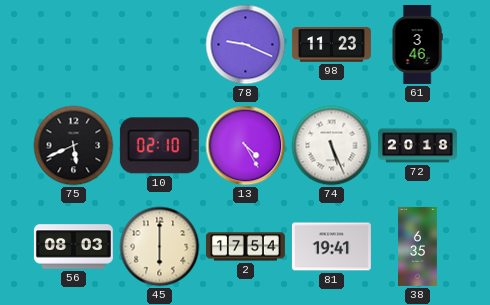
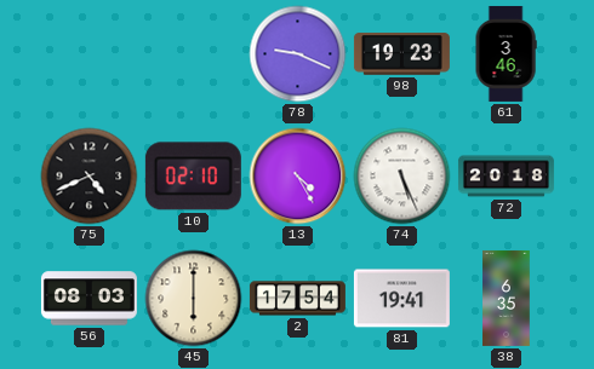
98: 11:23 -> 19:23 (401, 54)
75: 5:41 -> 4:41 (90, 177)
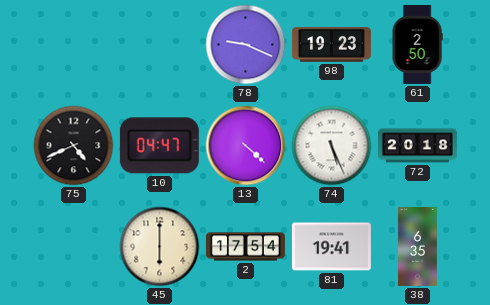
61: 3:46 -> 2:50 (417, 44)
10: 02:10 -> 04:47 (159, 146)
13: 4:25 -> 4:22 (246, 146)
56: 08:03 -> none (88, 299)
